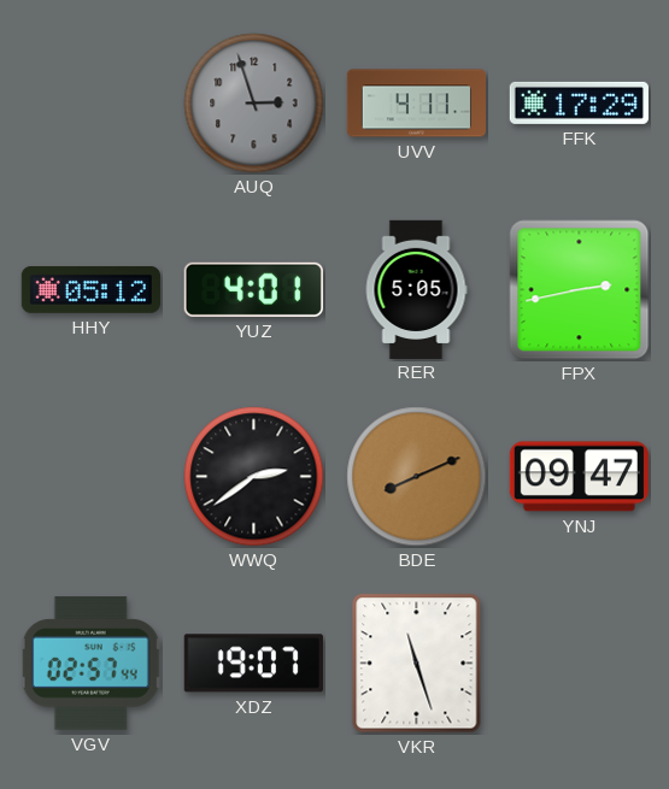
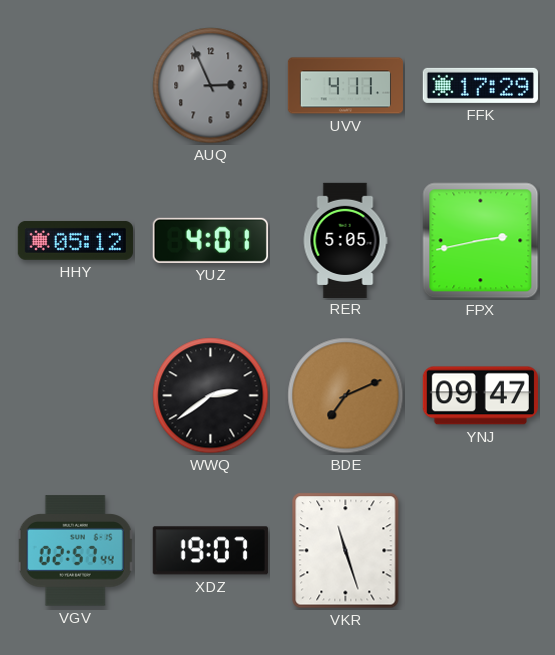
AUQ: 2:57 -> 2:56 (211, 86)
BDE: 8:11 -> 7:11 (346, 396)
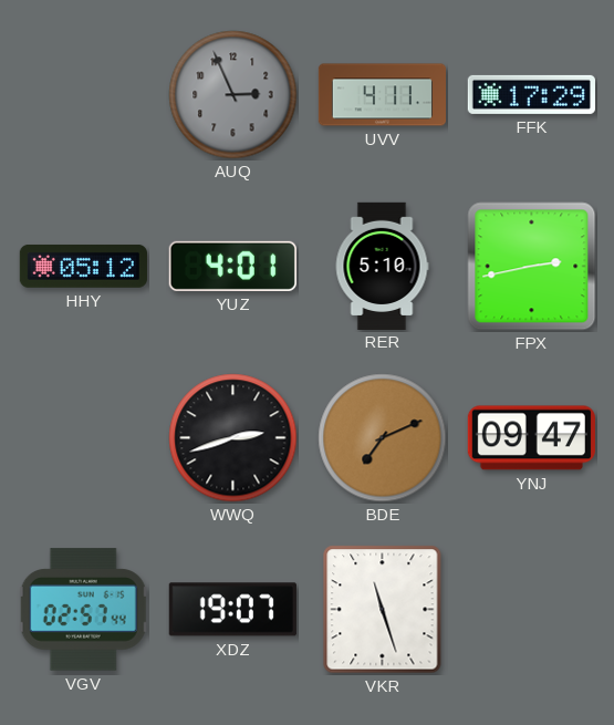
RER: 5:05 -> 5:10 (382, 266)
WWQ: 2:39 -> 2:42 (233, 438)
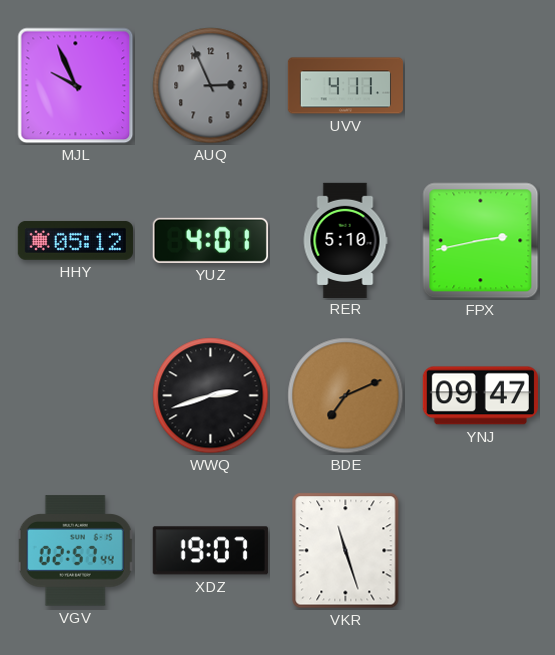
MJL: none -> 9:56 (76, 86)
FFK: 17:29 -> none (531, 94)
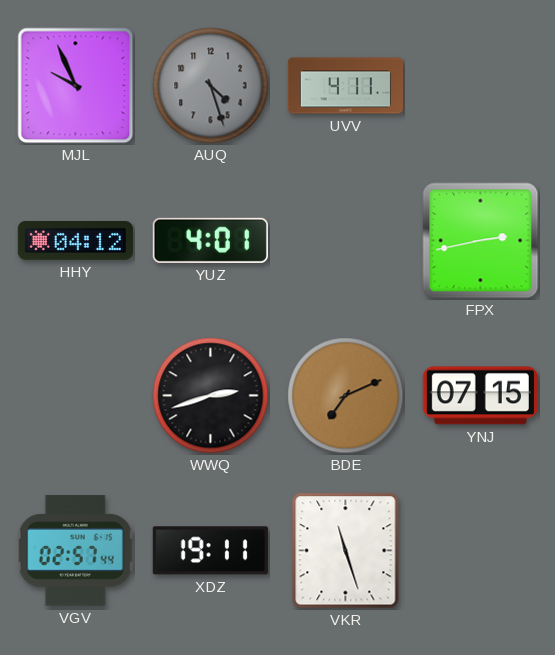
AUQ: 2:56 -> 4:27 (211, 86)
HHY: 05:12 -> 04:12 (75, 240)
RER: 5:10 -> none (345, 240)
YNJ: 09:47 -> 07:15 (480, 396)
XDZ: 19:07 -> 19:11 (210, 551)
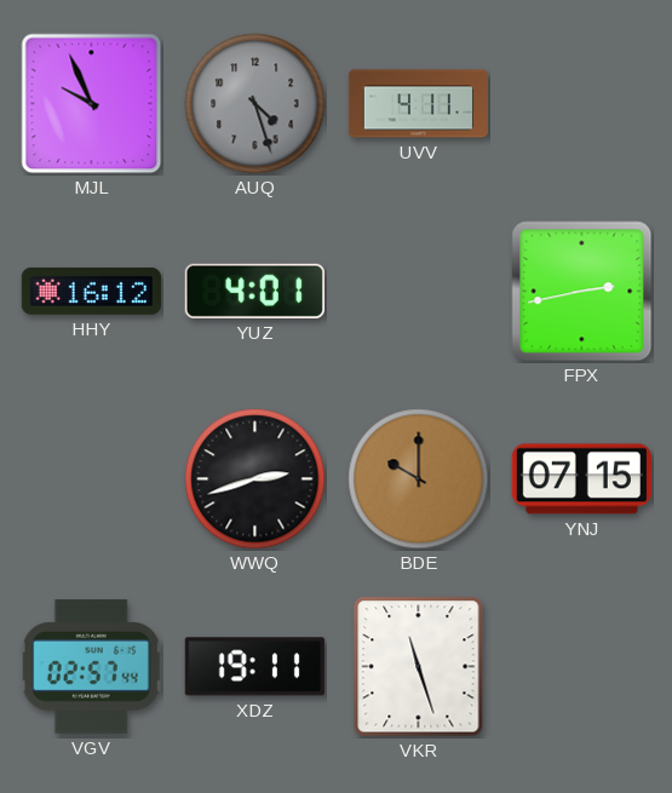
HHY: 04:12 -> 16:12 (91, 291)
BDE: 7:11 -> 10:00 (419, 479)
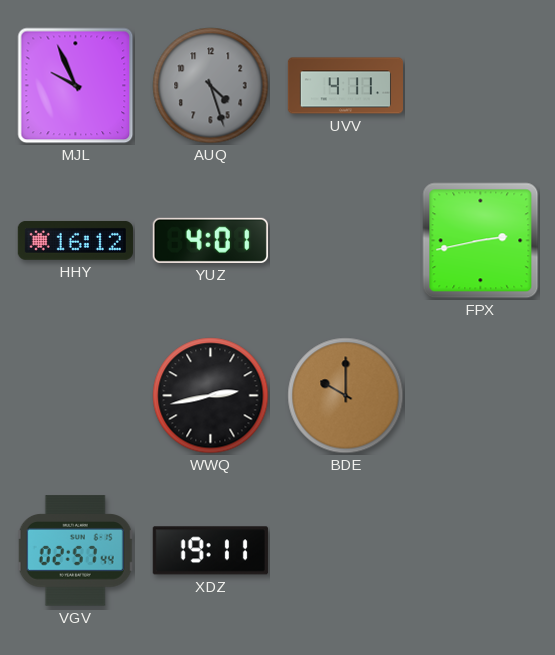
WWQ: 2:42 -> 2:43 (211, 396)
YNJ: 07:15 -> none (581, 479)
VKR: 11:27 -> none (419, 667)
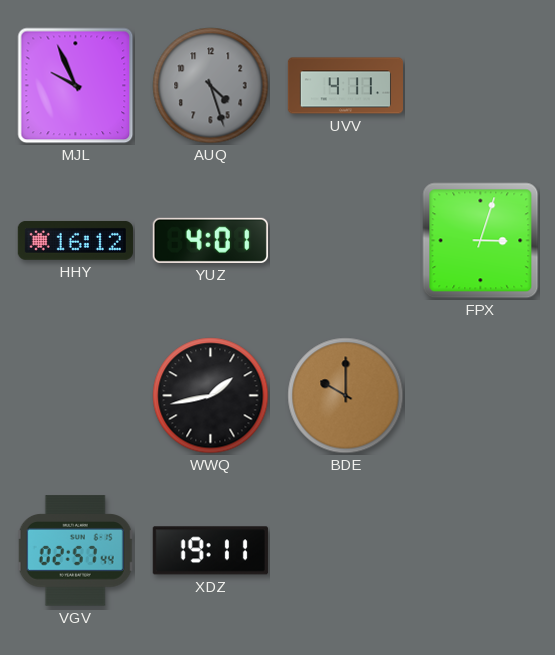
FPX: 2:43 -> 3:03 (481, 241)
WWQ: 2:43 -> 1:43 (211, 396)
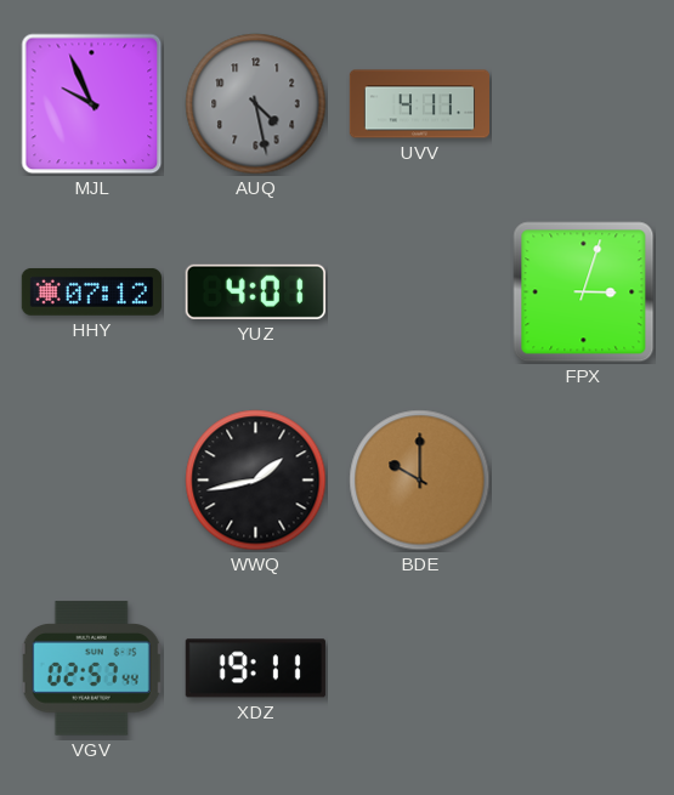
AUQ: 4:27 -> 4:28 (256, 104)
HHY: 16:12 -> 07:12 (91, 291)
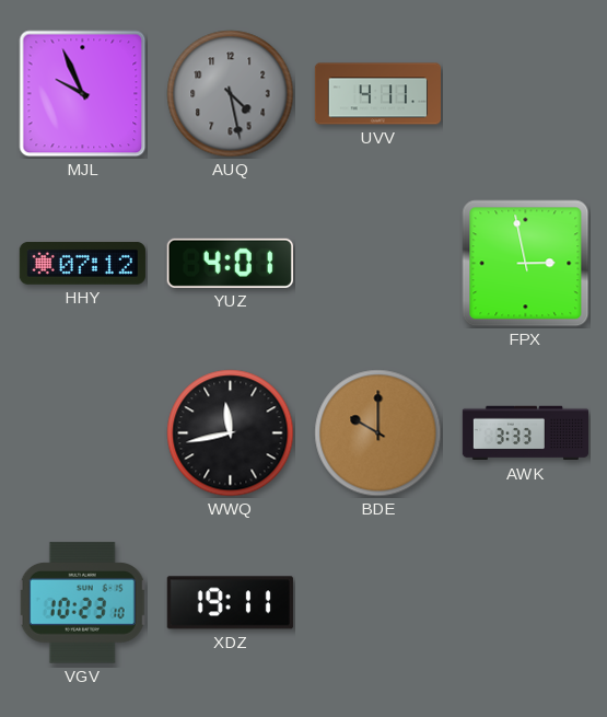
FPX: 3:03 -> 2:58 (526, 264)
WWQ: 1:43 -> 11:43 (231, 433)
AWK: none -> 3:33 (525, 433)
VGV: 02:57 -> 10:23 (83, 603)
